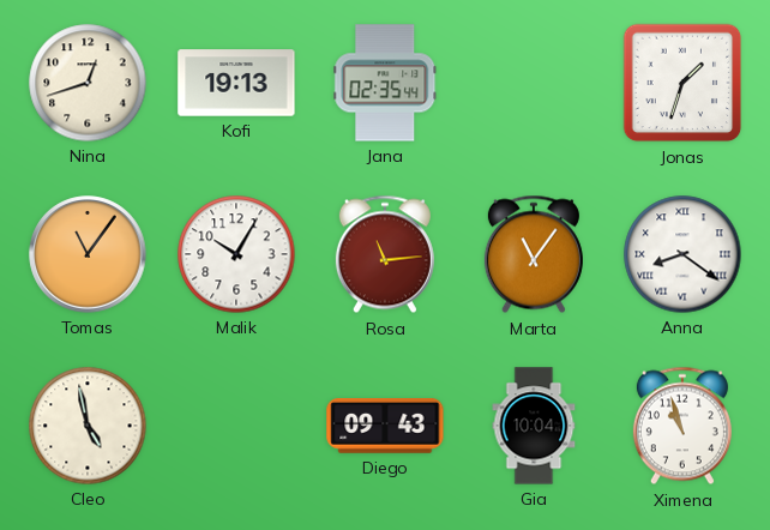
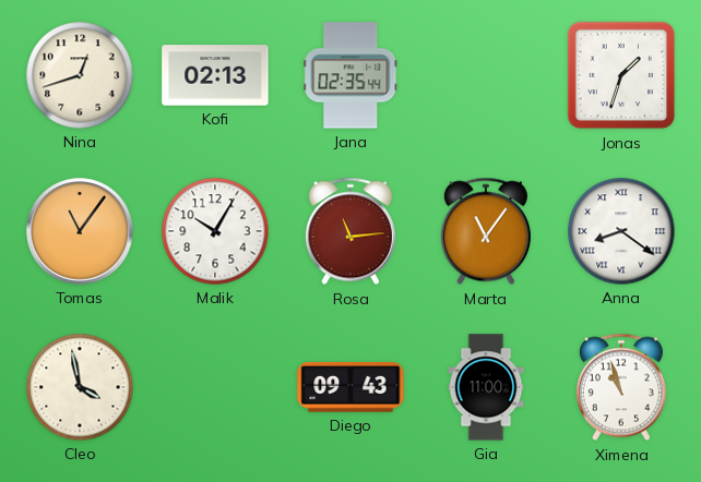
Kofi: 19:13 -> 02:13 (215, 75)
Cleo: 4:58 -> 3:58 (80, 387)
Gia: 10:04 -> 11:00 (486, 387)
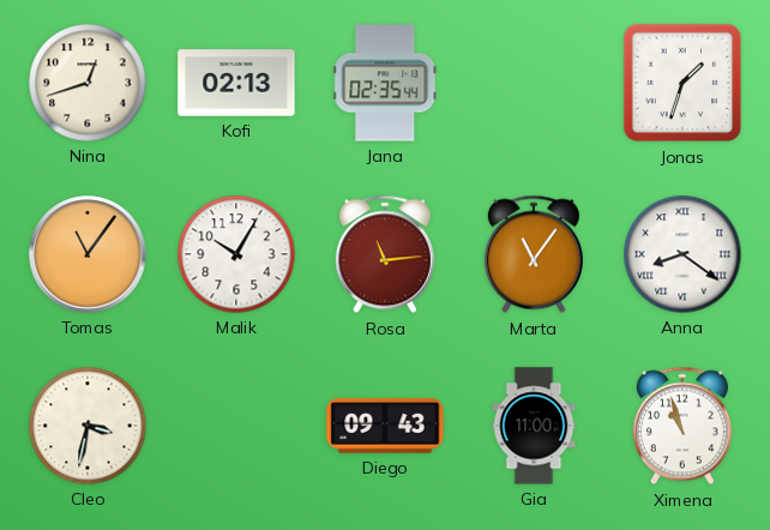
Cleo: 3:58 -> 3:32 (88, 426)
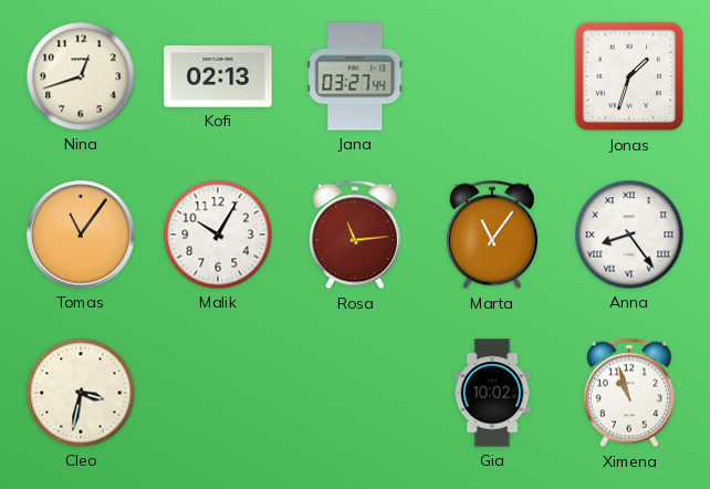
Jana: 02:35 -> 03:27 (355, 76)
Anna: 8:21 -> 8:24 (629, 235)
Diego: 09:43 -> none (385, 427)
Gia: 11:00 -> 10:02 (492, 393)
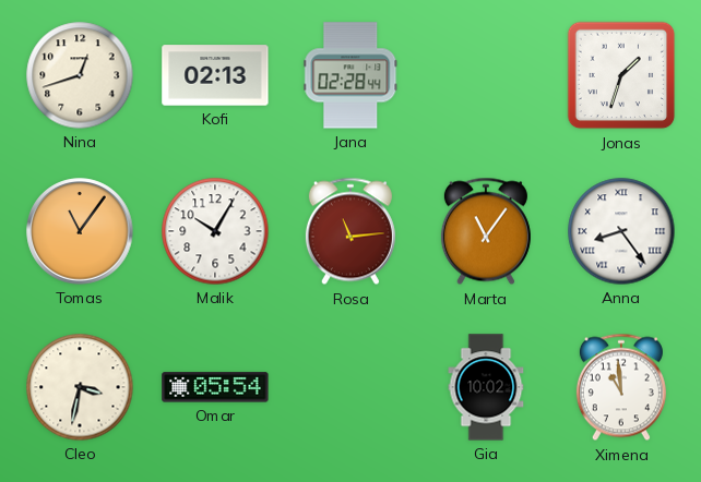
Jana: 03:27 -> 02:28 (350, 75)
Omar: none -> 05:54 (215, 387)
Ximena: 10:57 -> 10:59 (621, 387)
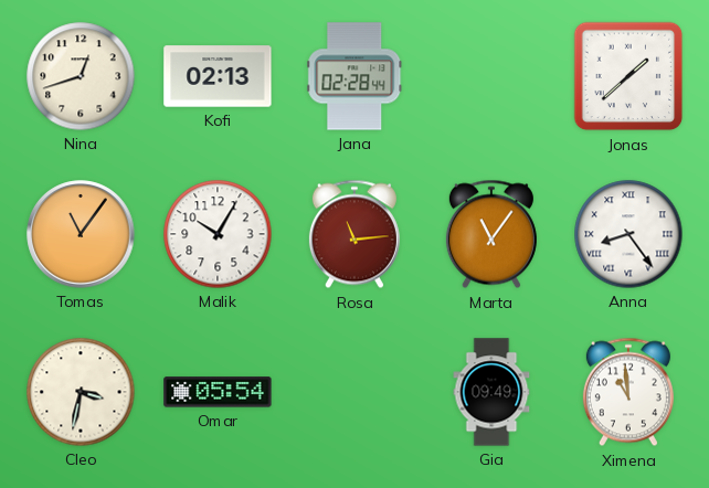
Jonas: 1:33 -> 1:38 (628, 76)
Gia: 10:02 -> 09:49 (491, 392)
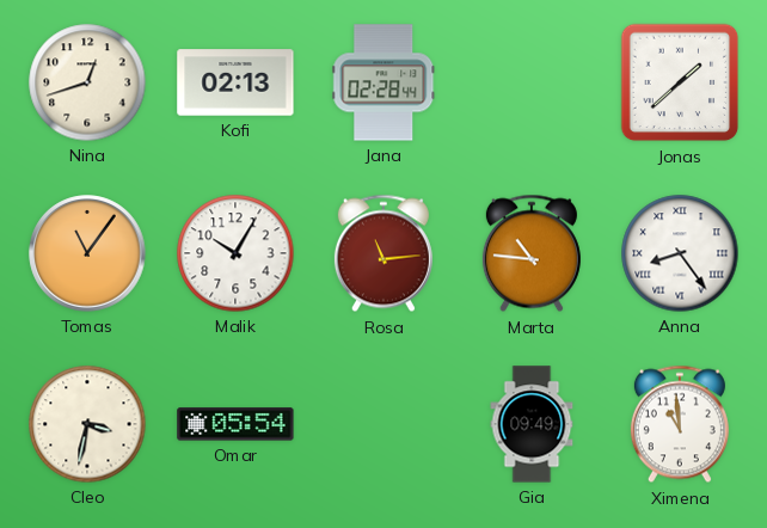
Marta: 11:06 -> 10:46 (532, 253)
